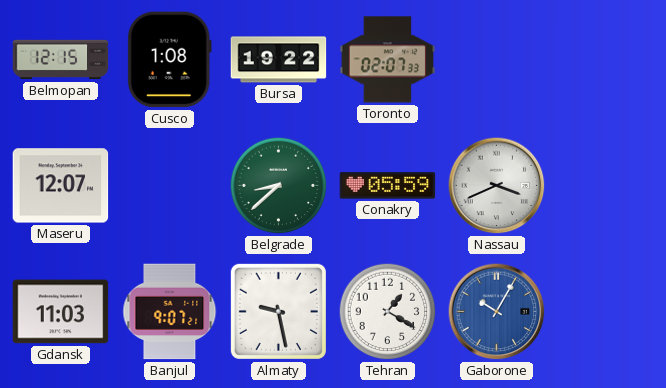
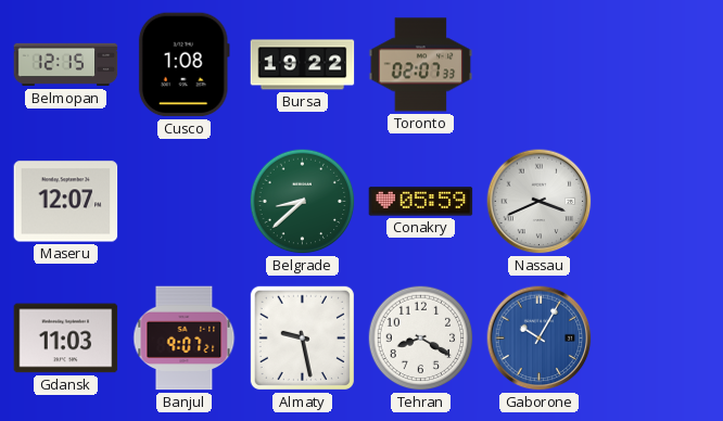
Tehran: 1:20 -> 8:20 (421, 339)
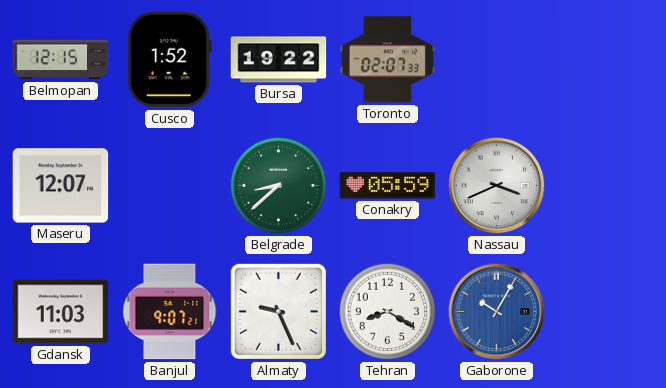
Cusco: 1:08 -> 1:52 (169, 60)
Almaty: 9:28 -> 9:26 (278, 311)
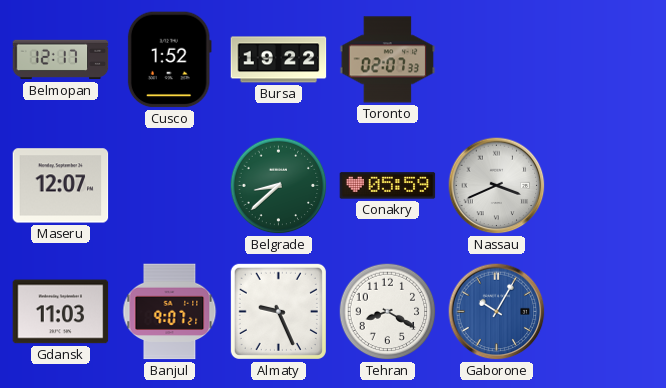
Belmopan: 12:15 -> 12:17 (61, 60)
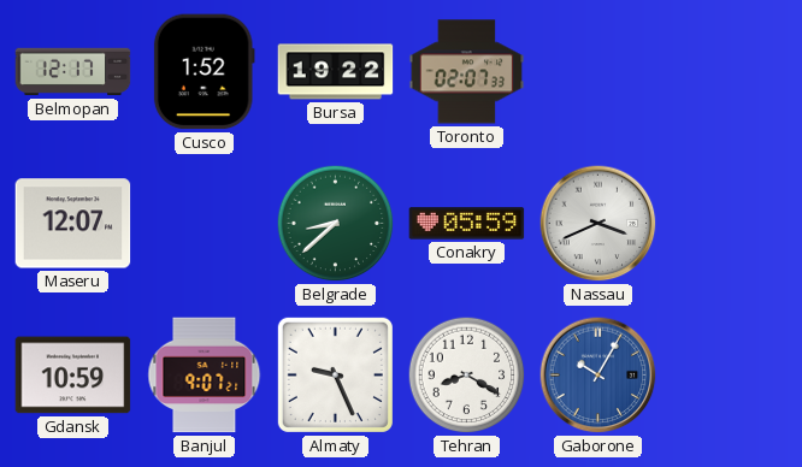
Gdansk: 11:03 -> 10:59 (73, 376)
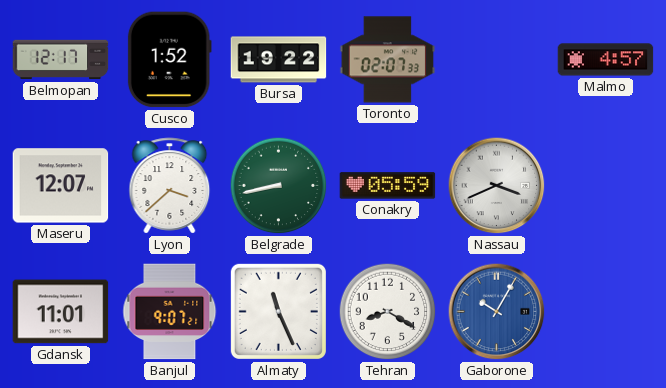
Malmo: none -> 4:57 (606, 60)
Lyon: none -> 3:38 (170, 186)
Belgrade: 8:38 -> 8:43 (279, 186)
Gdansk: 10:59 -> 11:01 (61, 312)
Almaty: 9:26 -> 11:26 (278, 311)
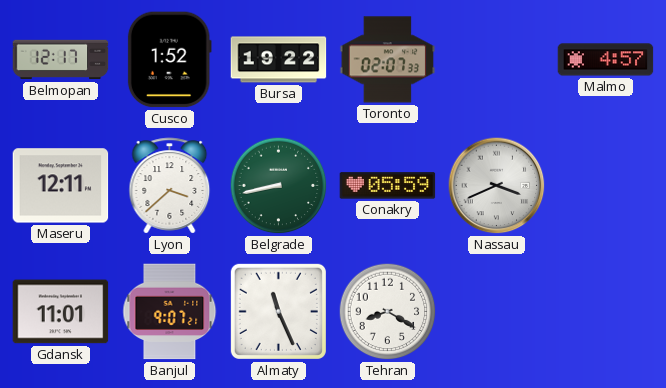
Maseru: 12:07 -> 12:11 (61, 186)
Gaborone: 10:05 -> none (497, 312)
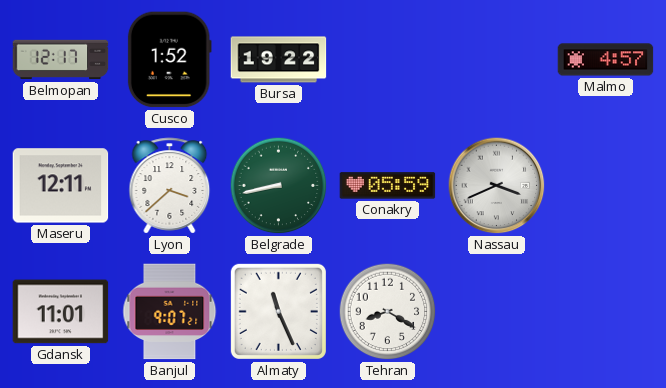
Toronto: 02:07 -> none (388, 60)
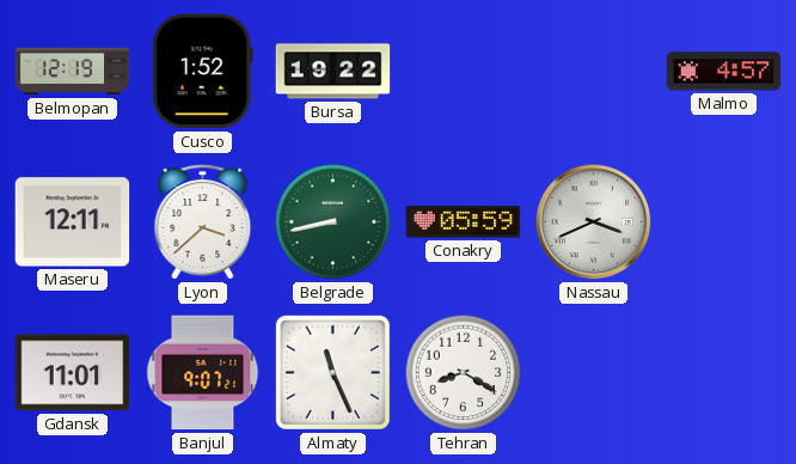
Belmopan: 12:17 -> 12:19 (73, 72)
